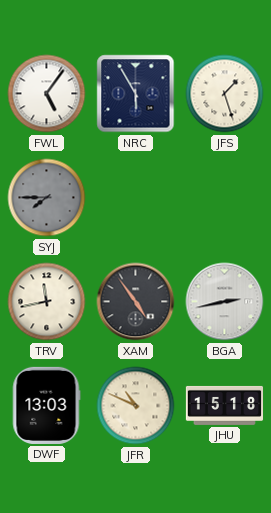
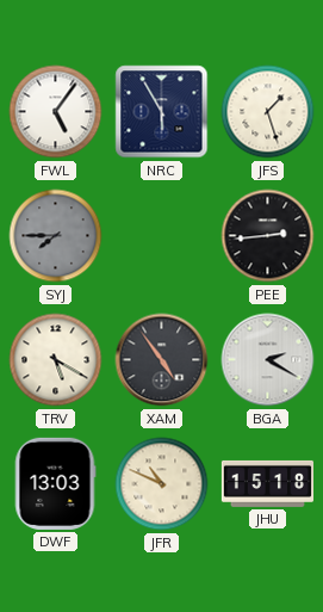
PEE: none -> 2:44 (268, 236)
TRV: 11:43 -> 5:20 (56, 360)
BGA: 2:43 -> 2:20 (268, 360)
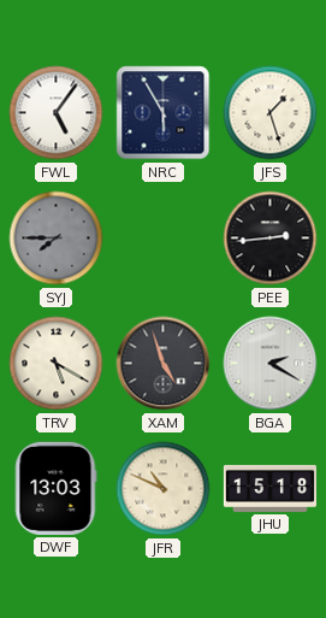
XAM: 4:54 -> 4:57 (164, 364)
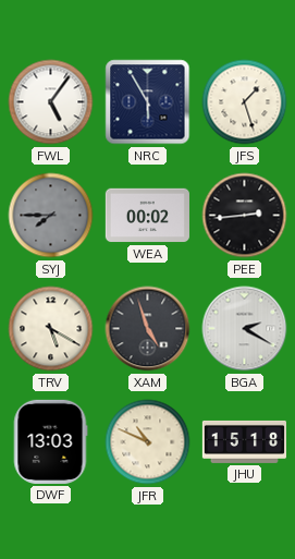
WEA: none -> 00:02 (147, 216)
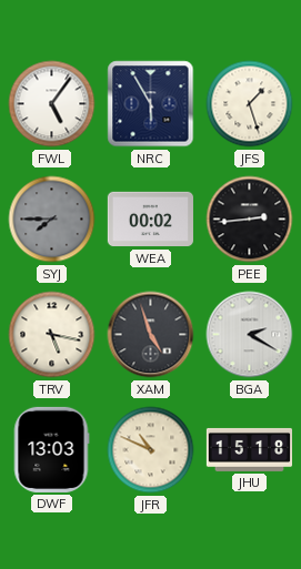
TRV: 5:20 -> 5:17 (52, 335)
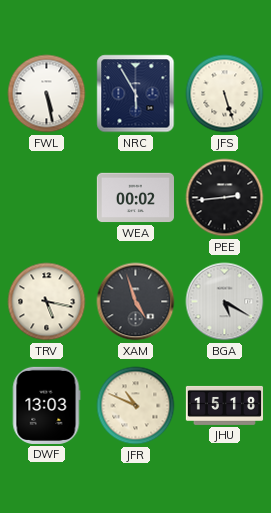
FWL: 5:06 -> 5:28 (47, 94)
JFS: 1:27 -> 5:27 (225, 94)
SYJ: 7:45 -> none (52, 220)
BGA: 2:20 -> 5:20 (225, 302)
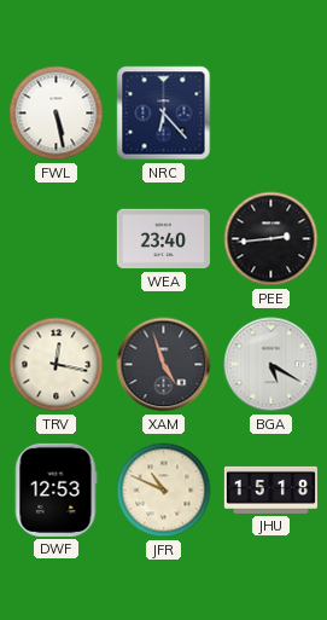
NRC: 5:55 -> 6:23 (164, 114)
JFS: 5:27 -> none (225, 94)
WEA: 00:02 -> 23:40 (163, 239)
TRV: 5:17 -> 12:17 (57, 365)
DWF: 13:03 -> 12:53 (56, 489)
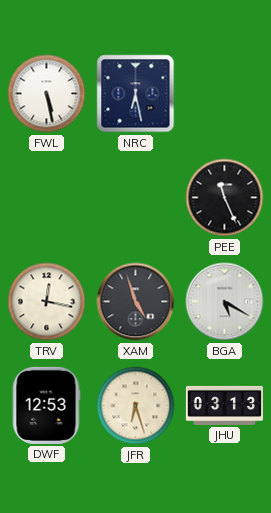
NRC: 6:23 -> 6:28 (136, 94)
WEA: 23:40 -> none (163, 239)
PEE: 2:44 -> 11:26 (225, 198)
JFR: 10:49 -> 6:27 (136, 406)
JHU: 15:18 -> 03:13 (224, 405)
